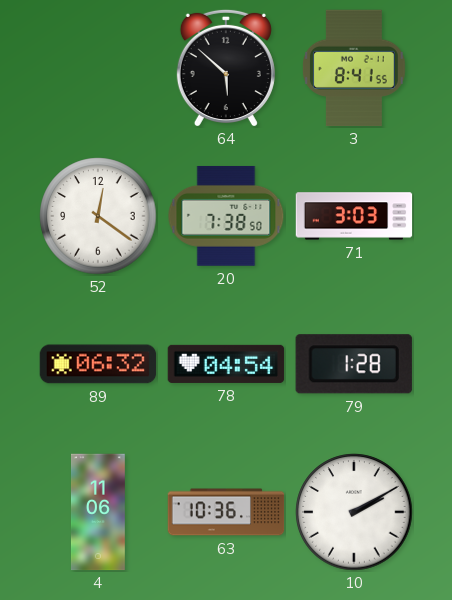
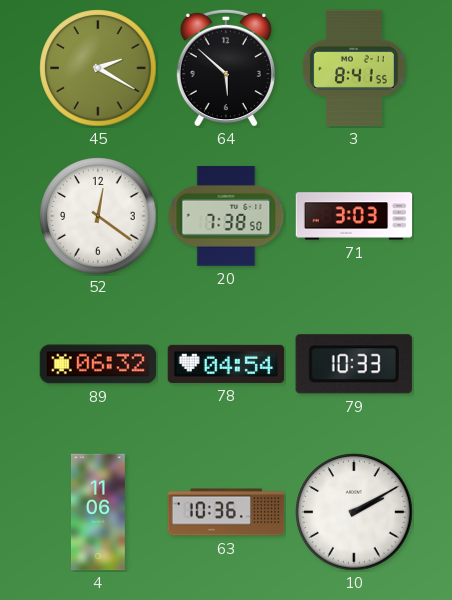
45: none -> 2:20 (98, 68)
79: 1:28 -> 10:33 (354, 364)
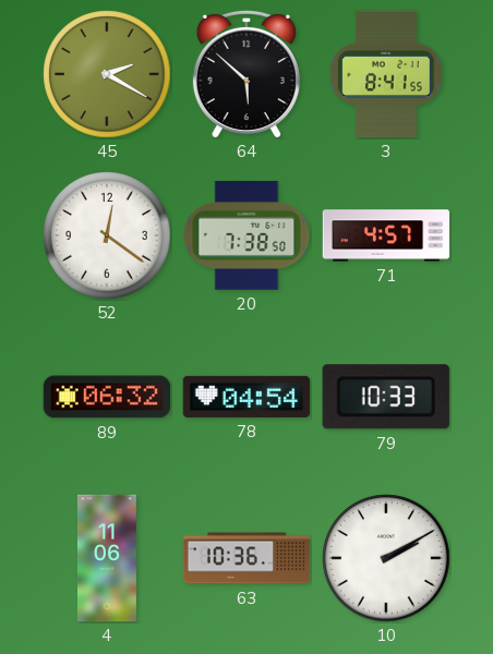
71: 3:03 -> 4:57 (386, 235)
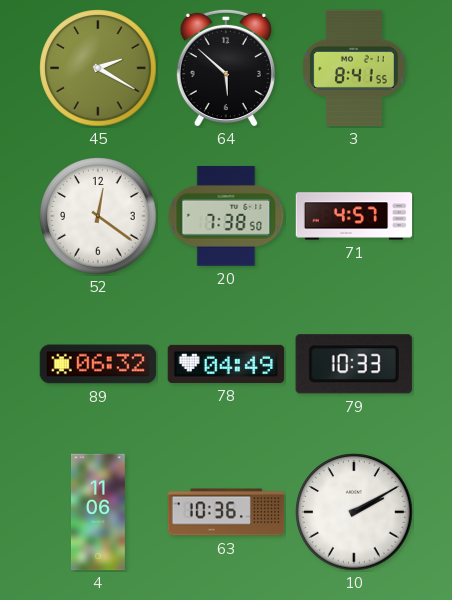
78: 04:54 -> 04:49 (226, 364)
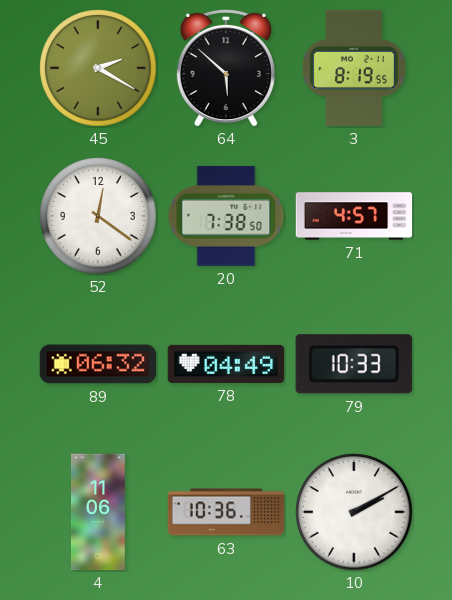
3: 8:41 -> 8:19 (355, 68)
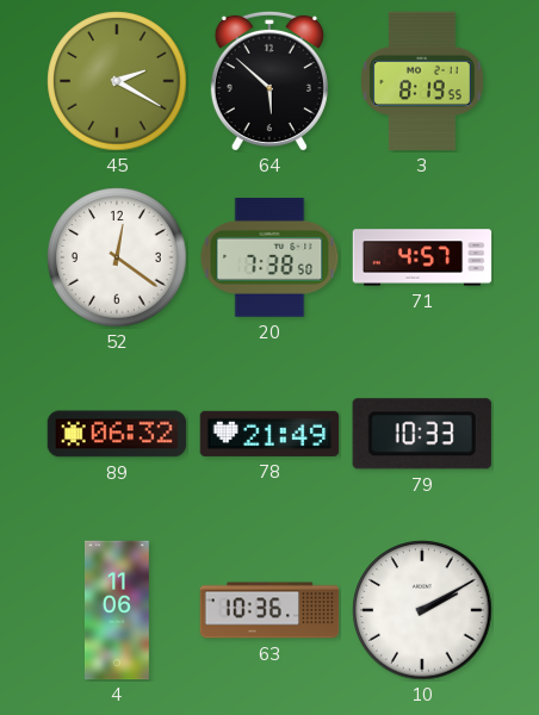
78: 04:49 -> 21:49 (269, 434)
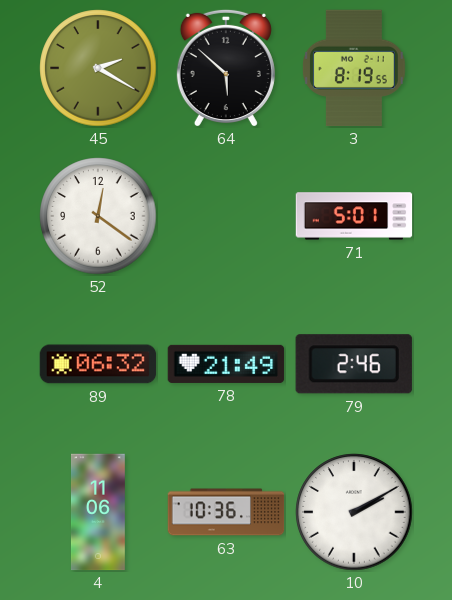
20: 7:38 -> none (269, 257)
71: 4:57 -> 5:01 (354, 216)
79: 10:33 -> 2:46 (354, 364)
